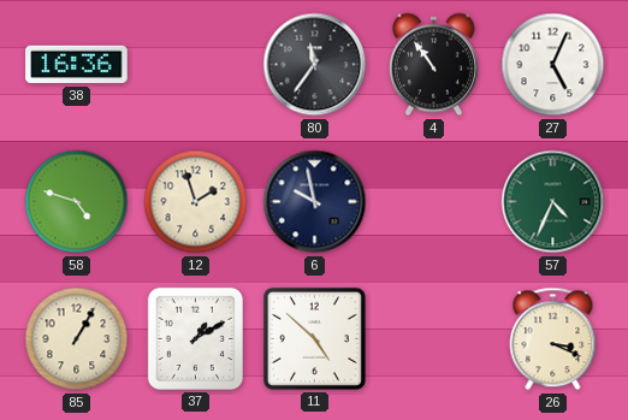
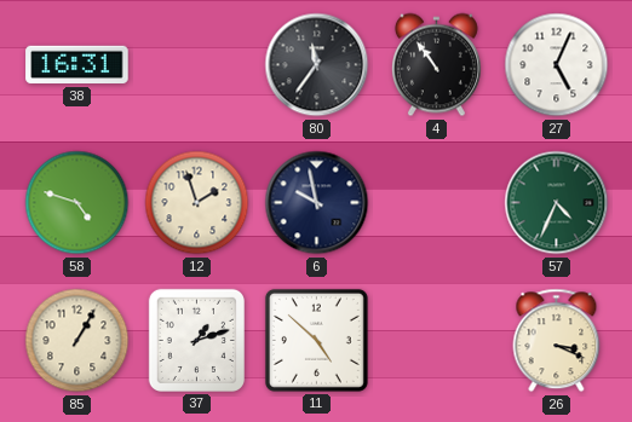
38: 16:36 -> 16:31 (77, 65)
37: 1:10 -> 1:12 (196, 340)
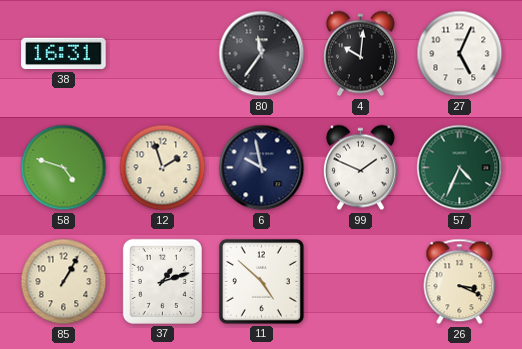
4: 10:54 -> 10:01 (360, 54)
99: none -> 1:49 (360, 168)
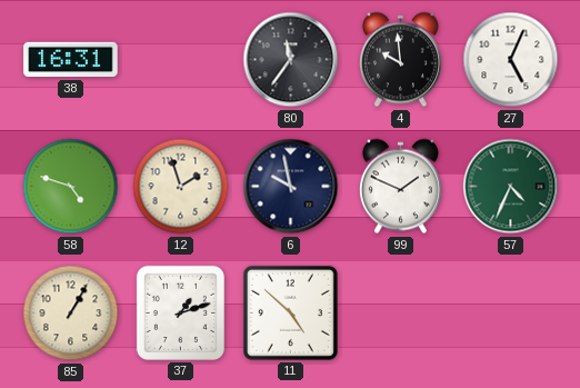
4: 10:01 -> 9:59 (400, 60)
26: 3:19 -> none (460, 282)
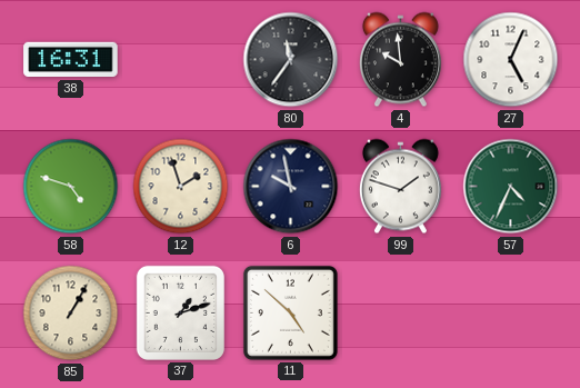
99: 1:49 -> 1:48 (400, 187)
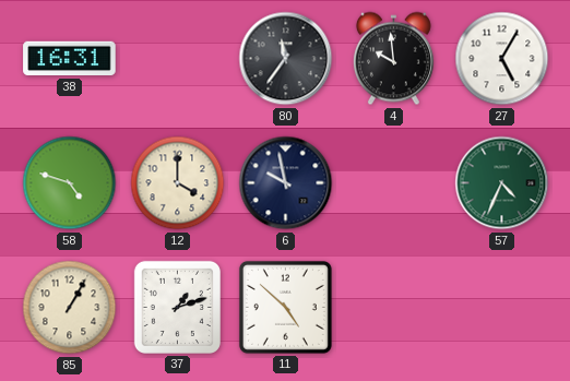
27: 5:04 -> 5:05 (502, 59)
12: 1:57 -> 4:00 (178, 183)
99: 1:48 -> none (400, 187)
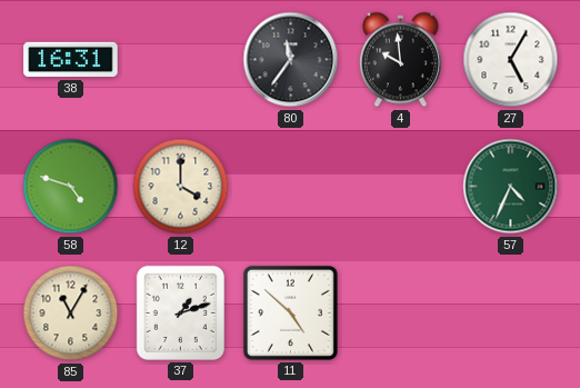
6: 9:58 -> none (286, 183)
85: 1:05 -> 11:05 (71, 314)
